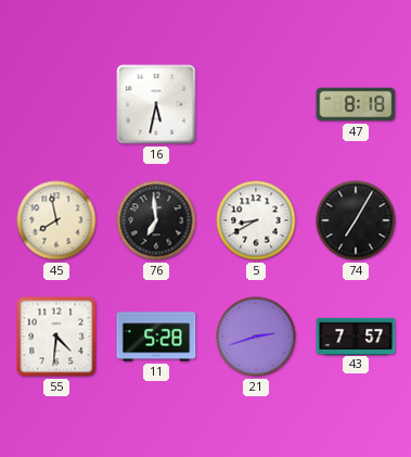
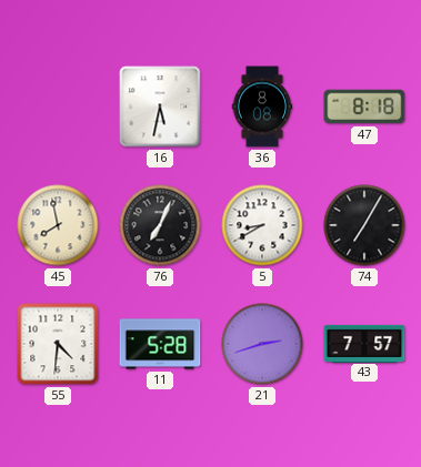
36: none -> 8:08 (262, 106)
76: 6:59 -> 7:04 (160, 225)
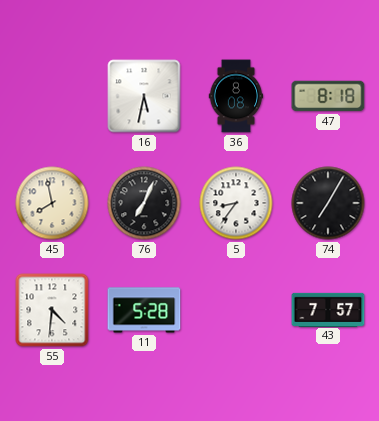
5: 8:40 -> 8:36 (236, 203)
21: 2:42 -> none (262, 344)
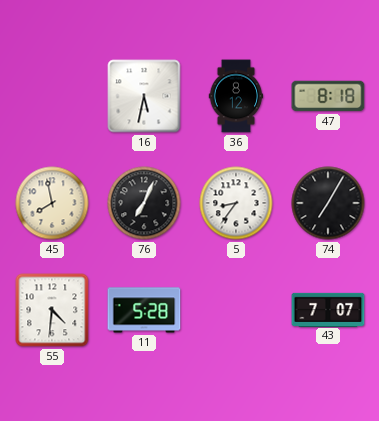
36: 8:08 -> 8:12 (236, 96)
43: 7:57 -> 7:07 (328, 309)
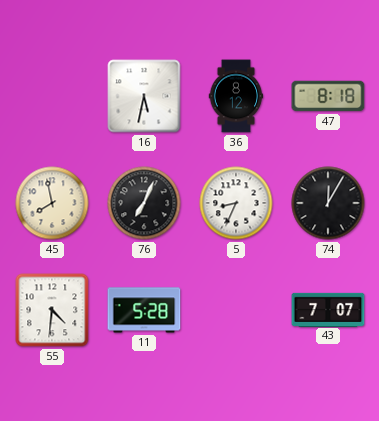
5: 8:36 -> 8:34 (236, 203)
74: 7:05 -> 12:05 (328, 203)
